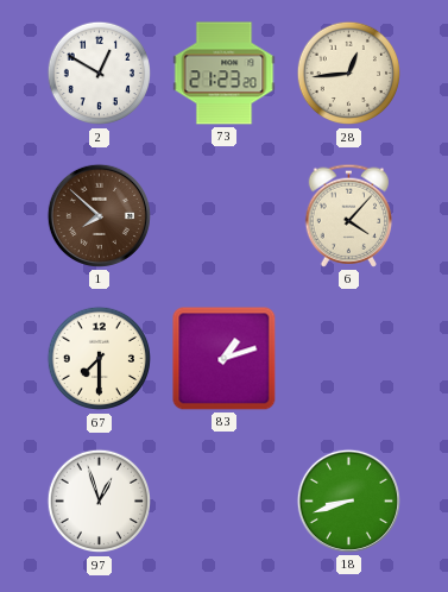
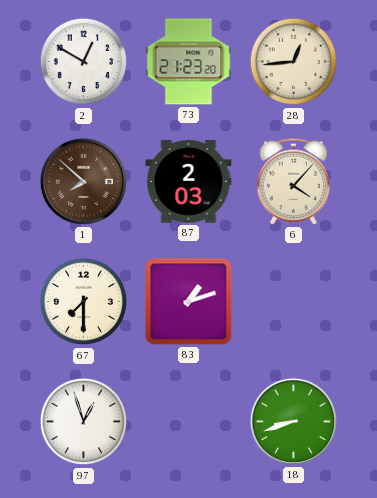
87: none -> 2:03 (189, 182)
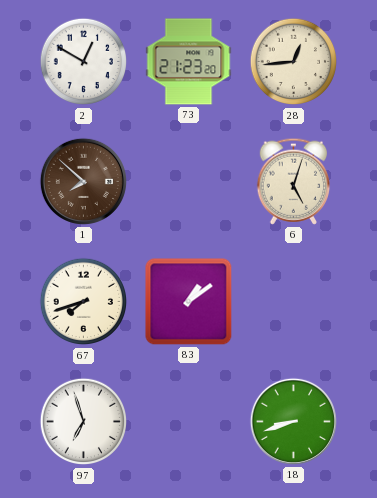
87: 2:03 -> none (189, 182)
6: 4:07 -> 5:03 (294, 181)
67: 7:30 -> 7:42 (84, 302)
83: 1:12 -> 1:09 (189, 302)
97: 12:57 -> 6:57 (84, 422)
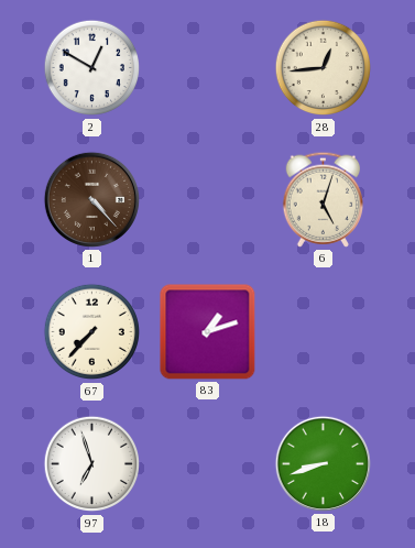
73: 21:23 -> none (189, 62)
1: 7:52 -> 4:23 (91, 199)
67: 7:42 -> 7:37 (92, 332)
83: 1:09 -> 1:12 (208, 332)
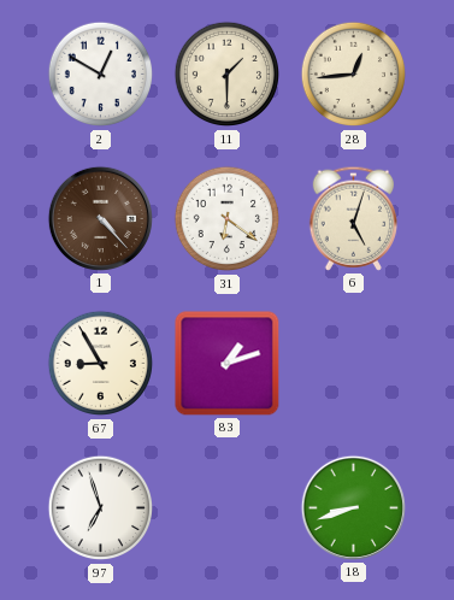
11: none -> 1:30 (228, 75)
31: none -> 6:21 (228, 219)
67: 7:37 -> 8:55 (101, 364)
